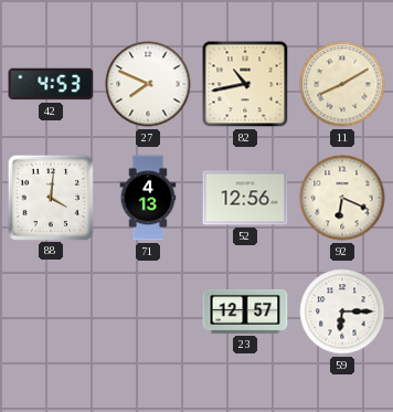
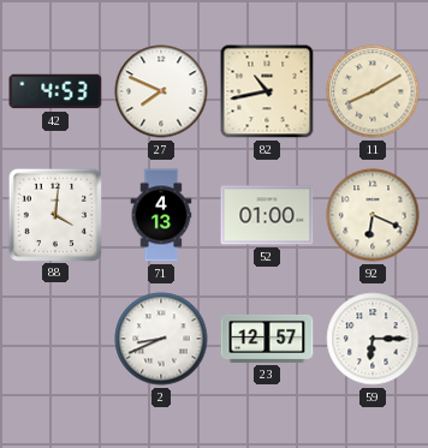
52: 12:56 -> 01:00 (267, 215)
2: none -> 8:41 (161, 339)
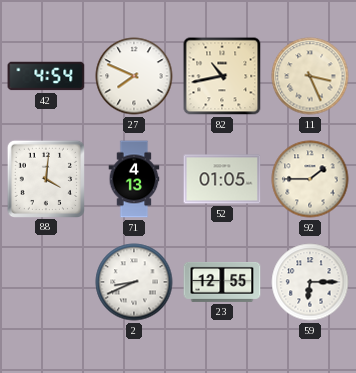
42: 4:53 -> 4:54 (46, 76)
11: 8:10 -> 3:26 (310, 76)
52: 01:00 -> 01:05 (222, 179)
92: 6:19 -> 1:45 (310, 179)
23: 12:57 -> 12:55 (222, 282)
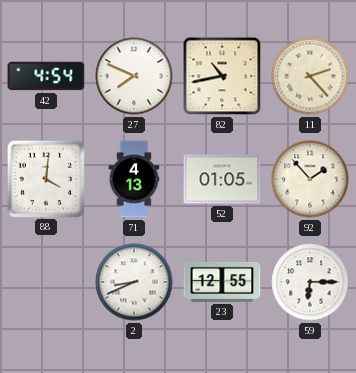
11: 3:26 -> 2:23 (310, 76)
92: 1:45 -> 1:53 (310, 179)
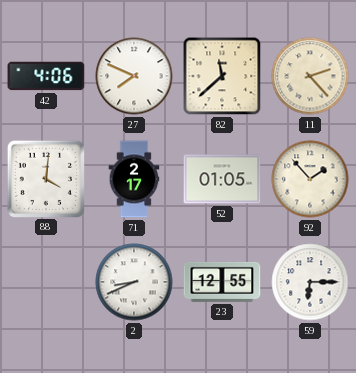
42: 4:54 -> 4:06 (46, 76)
82: 10:43 -> 11:38 (222, 76)
71: 4:13 -> 2:17 (134, 179)
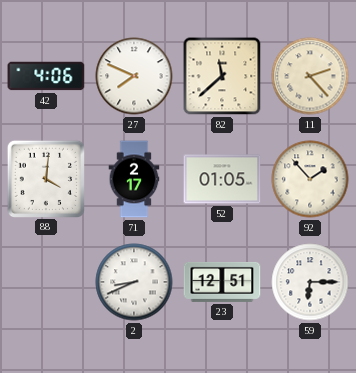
23: 12:55 -> 12:51 (222, 282)
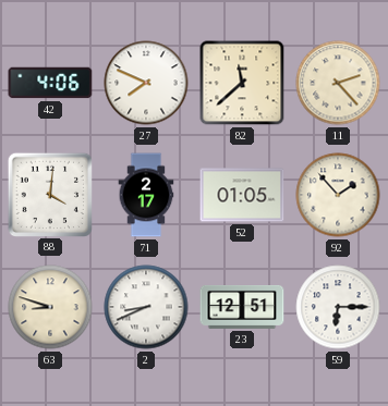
63: none -> 8:48 (50, 307)
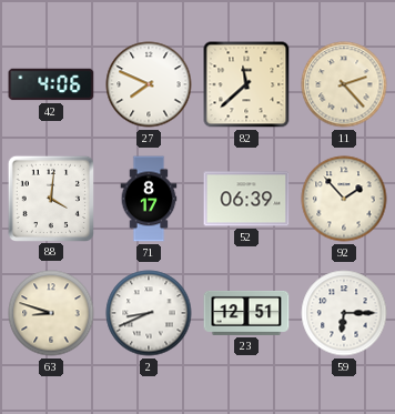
71: 2:17 -> 8:17 (149, 199)
52: 01:05 -> 06:39 (246, 199)
